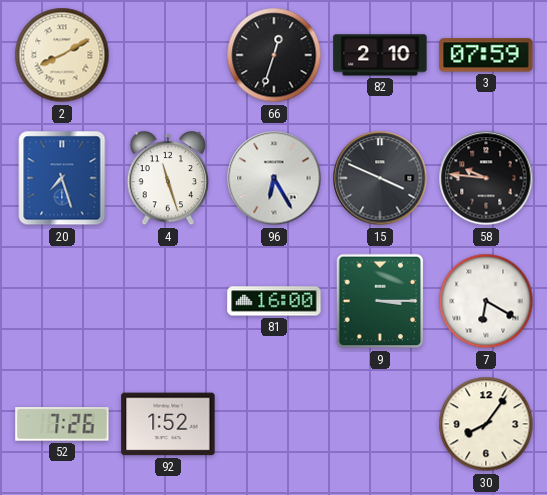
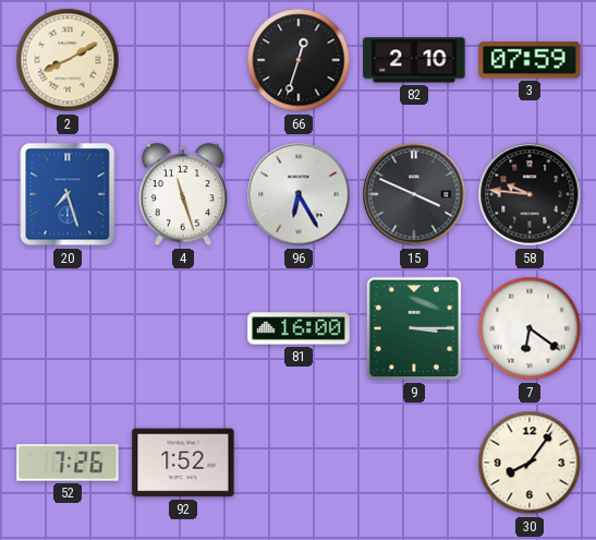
7: 6:20 -> 6:21 (530, 328)
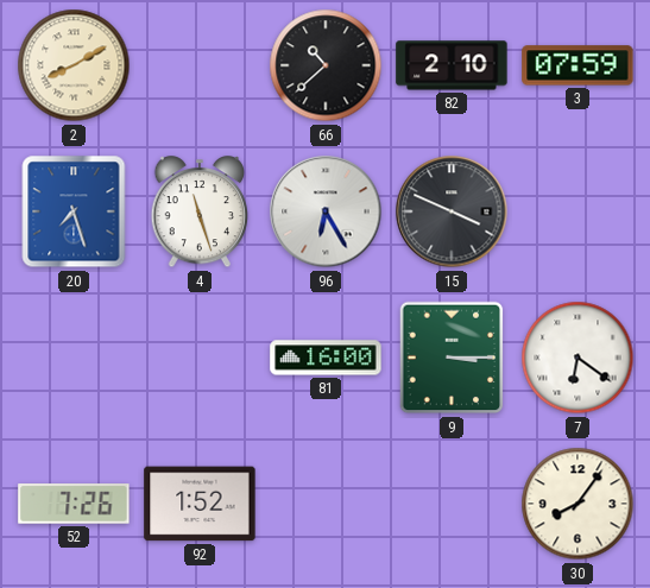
66: 12:33 -> 10:38 (326, 65)
58: 9:46 -> none (530, 194)
